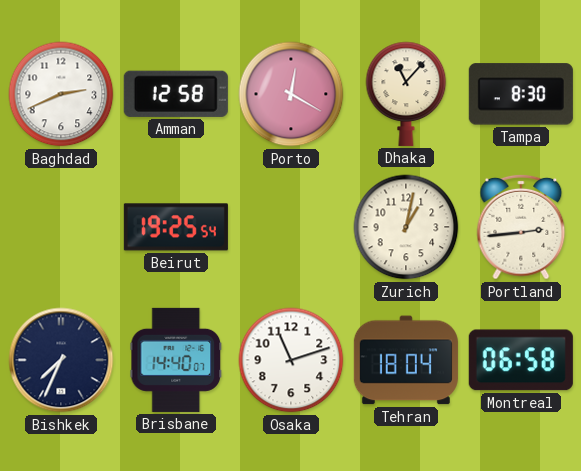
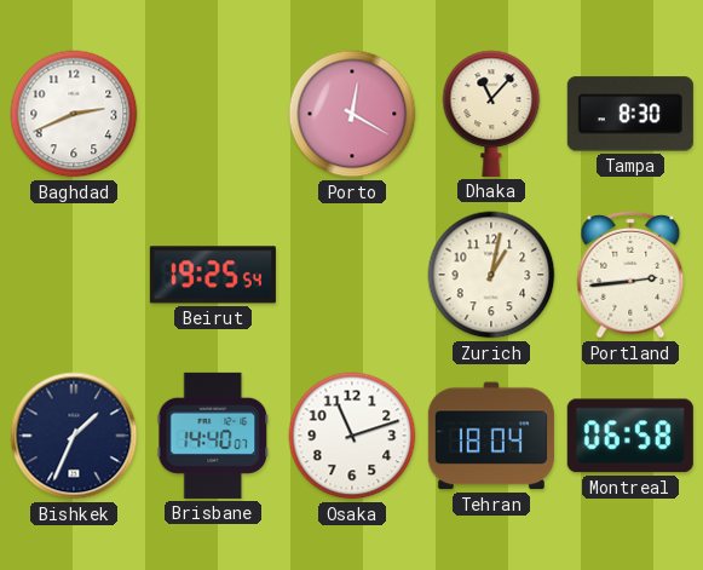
Amman: 12:58 -> none (176, 94)
Bishkek: 7:34 -> 1:34 (74, 436)
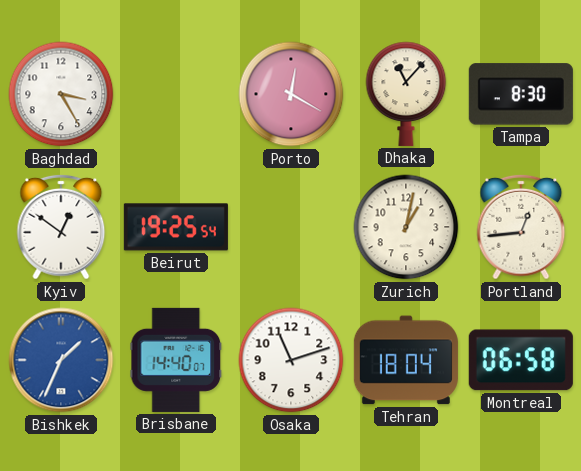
Baghdad: 2:41 -> 3:25 (61, 94)
Kyiv: none -> 12:51 (61, 227)
Portland: 2:44 -> 12:44 (521, 227)
Bishkek dial: navy -> blue (61, 360)
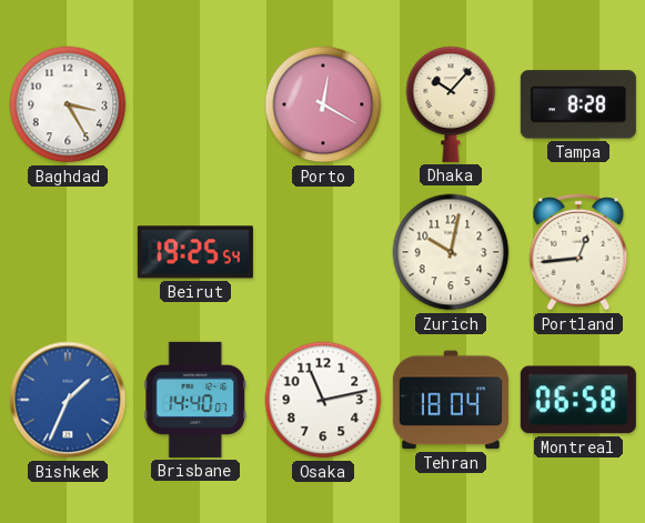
Dhaka: 11:07 -> 10:07 (451, 104)
Tampa: 8:30 -> 8:28 (578, 104)
Kyiv: 12:51 -> none (61, 227)
Zurich: 1:02 -> 10:02 (451, 252)
Osaka: 11:12 -> 11:13 (323, 400)
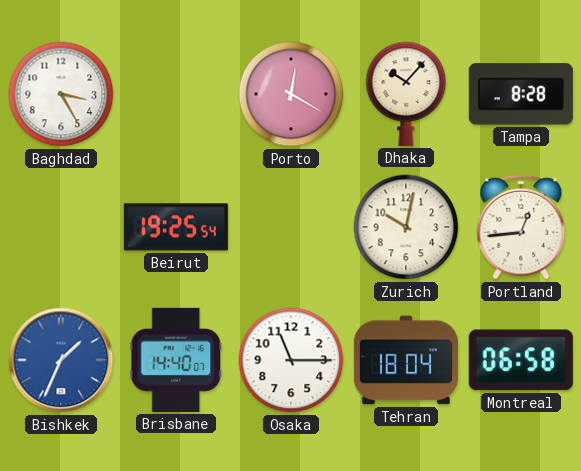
Osaka: 11:13 -> 11:15 (291, 360)
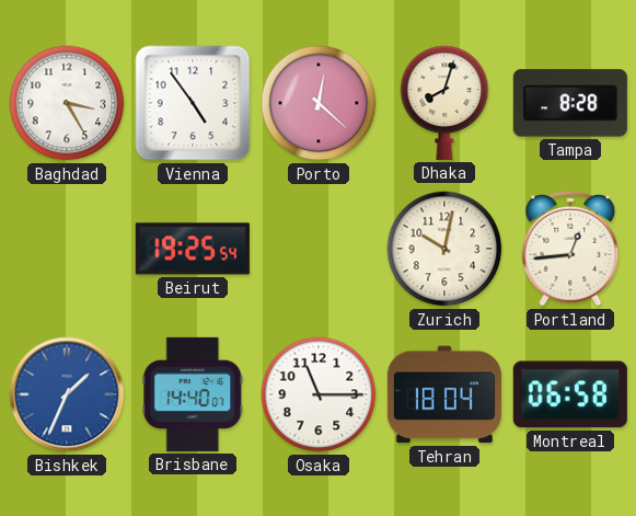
Vienna: none -> 4:54 (193, 103)
Porto: 12:20 -> 12:22 (319, 103)
Dhaka: 10:07 -> 8:03 (444, 103)
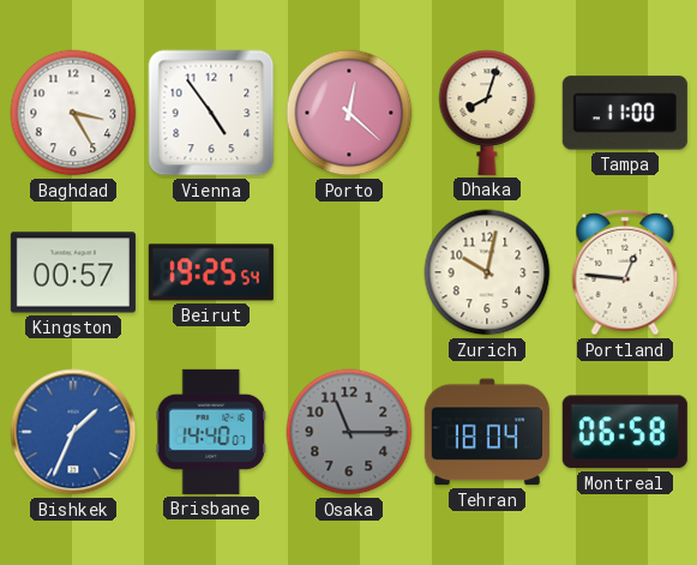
Tampa: 8:28 -> 11:00 (625, 113)
Kingston: none -> 00:57 (73, 272)
Portland: 12:44 -> 12:46 (625, 272)
Osaka dial: white -> grey (349, 432)
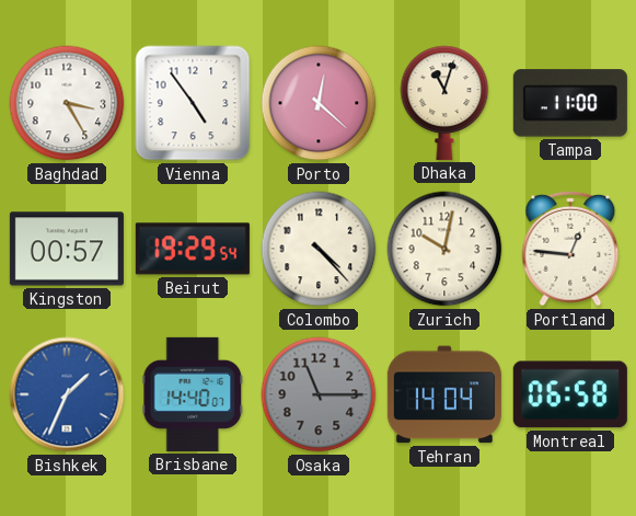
Dhaka: 8:03 -> 11:03 (444, 103)
Beirut: 19:25 -> 19:29 (193, 249)
Colombo: none -> 4:23 (319, 249)
Tehran: 18:04 -> 14:04 (444, 394)
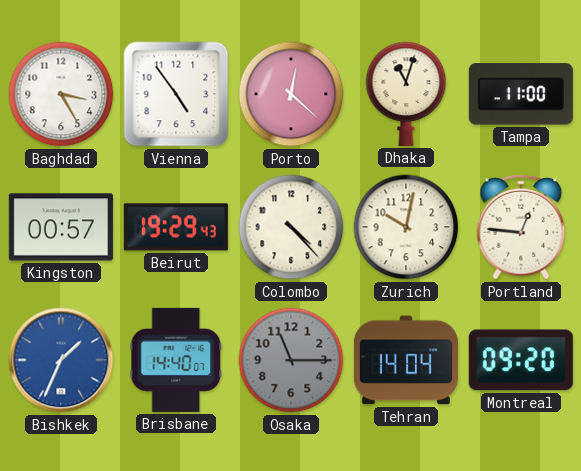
Beirut: 19:29:54 -> 19:29:43 (176, 227)
Montreal: 06:58 -> 09:20 (521, 360)
